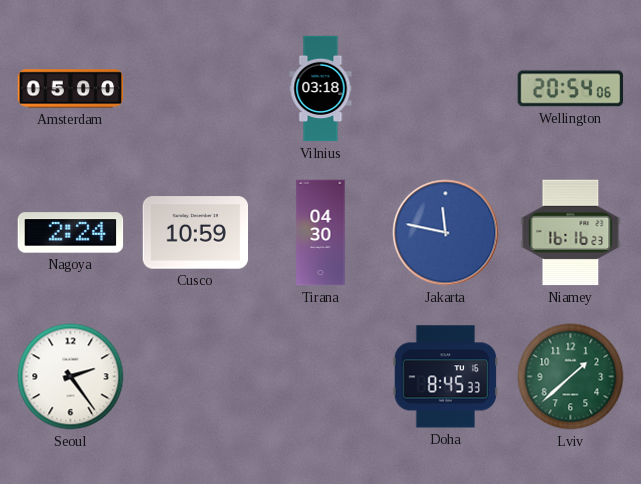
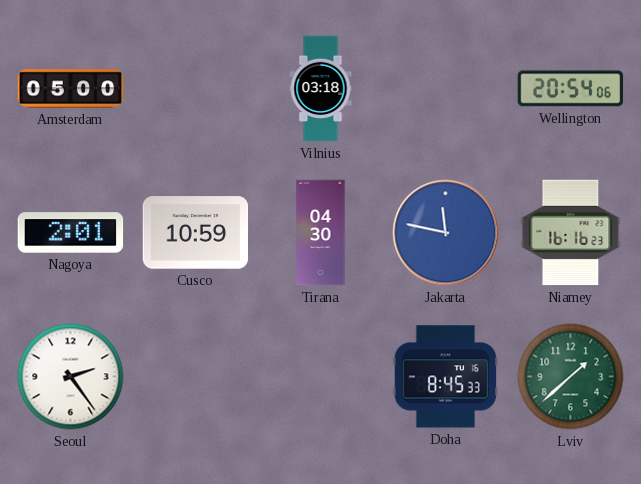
Nagoya: 2:24 -> 2:01 (71, 233)
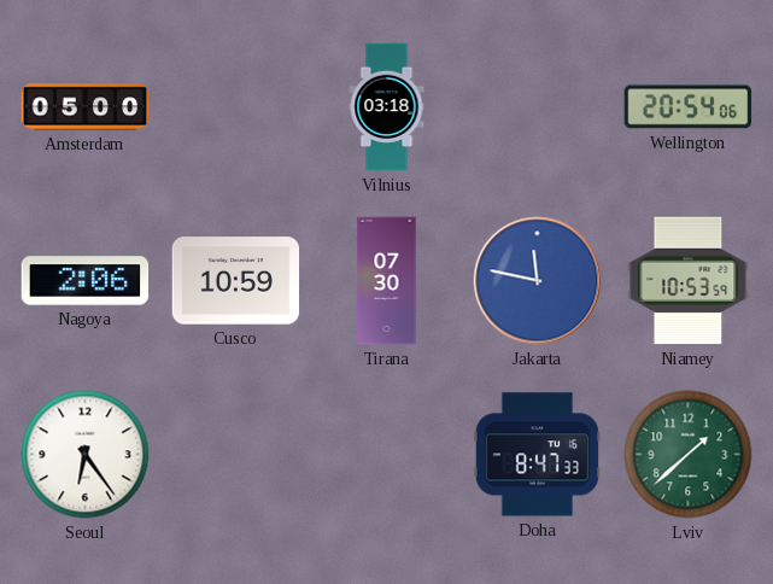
Nagoya: 2:01 -> 2:06 (86, 281)
Tirana: 04:30 -> 07:30 (387, 281)
Niamey: 16:16 -> 10:53 (689, 281)
Seoul: 2:24 -> 6:24 (86, 455)
Doha: 8:45 -> 8:47 (538, 455)
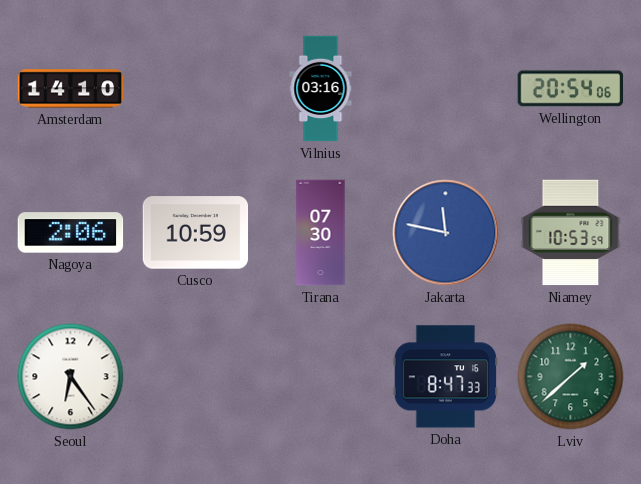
Amsterdam: 05:00 -> 14:10 (71, 89)
Vilnius: 03:18 -> 03:16 (321, 89)
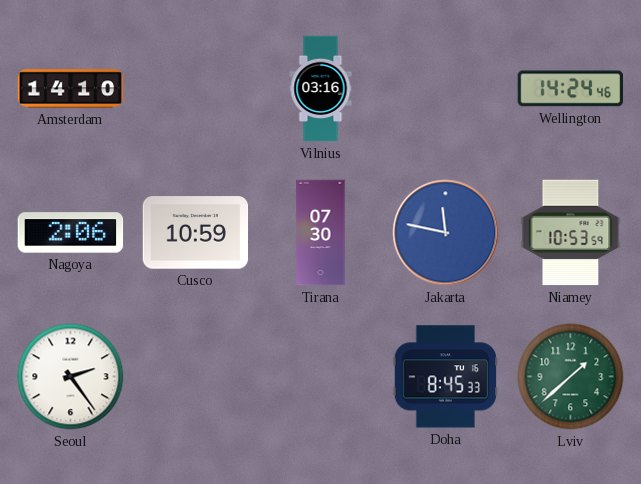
Wellington: 20:54 -> 14:24 (571, 89)
Seoul: 6:24 -> 2:24 (71, 377)
Doha: 8:47 -> 8:45 (446, 377)
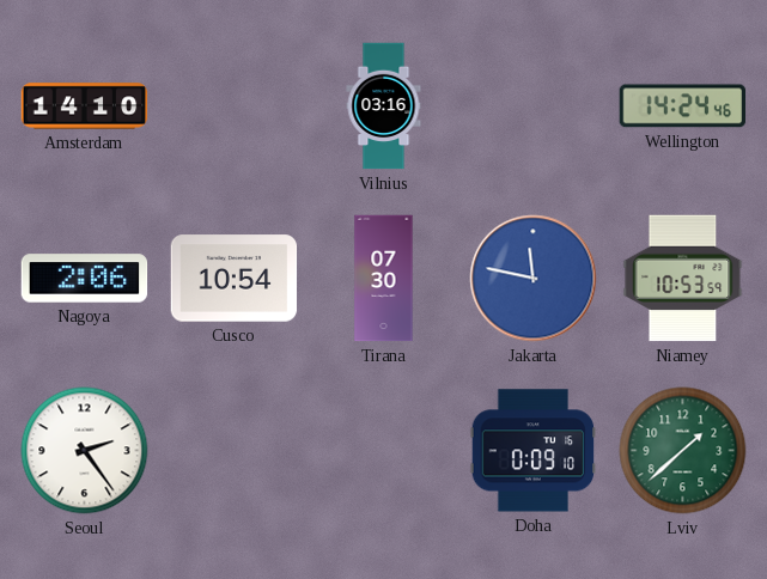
Cusco: 10:59 -> 10:54 (235, 279)
Doha: 8:45 -> 0:09 (534, 451)
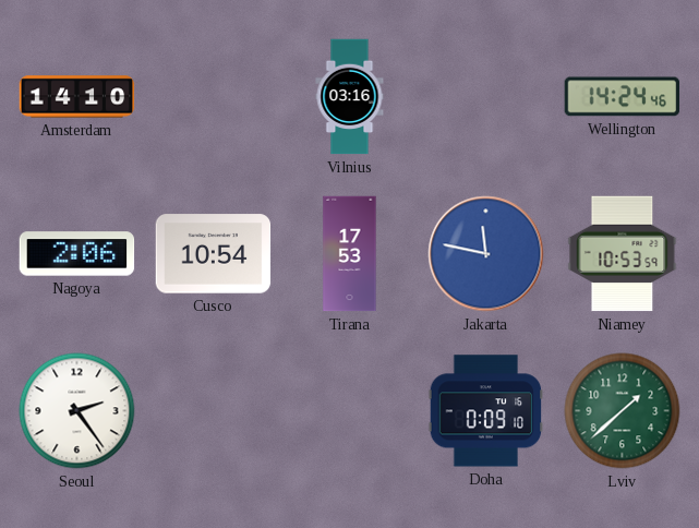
Tirana: 07:30 -> 17:53 (350, 254)
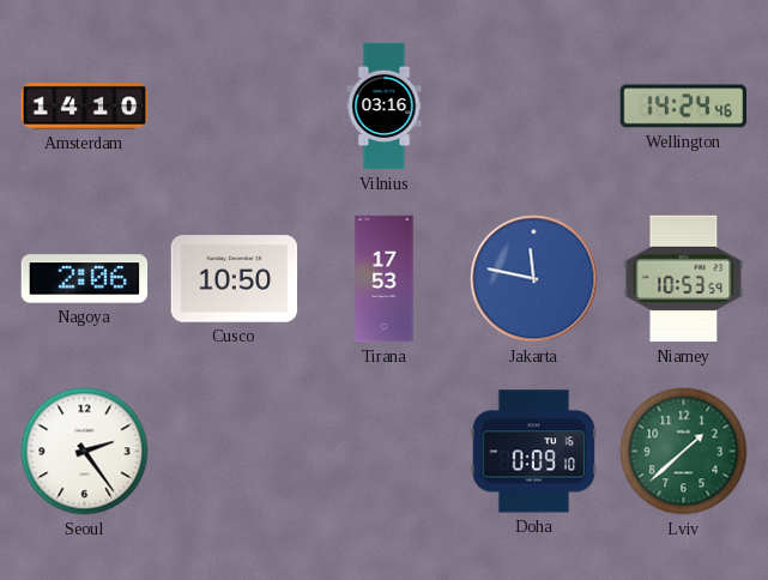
Cusco: 10:54 -> 10:50 (235, 279)
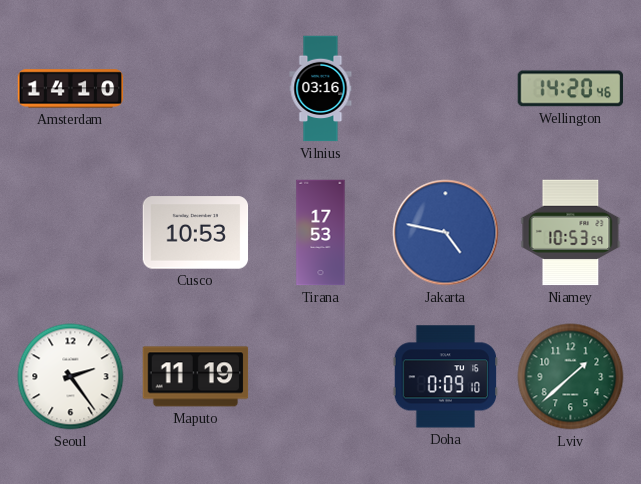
Wellington: 14:24 -> 14:20 (571, 89)
Nagoya: 2:06 -> none (85, 279)
Cusco: 10:50 -> 10:53 (196, 233)
Jakarta: 11:47 -> 4:47 (446, 233)
Maputo: none -> 11:19 (196, 377)
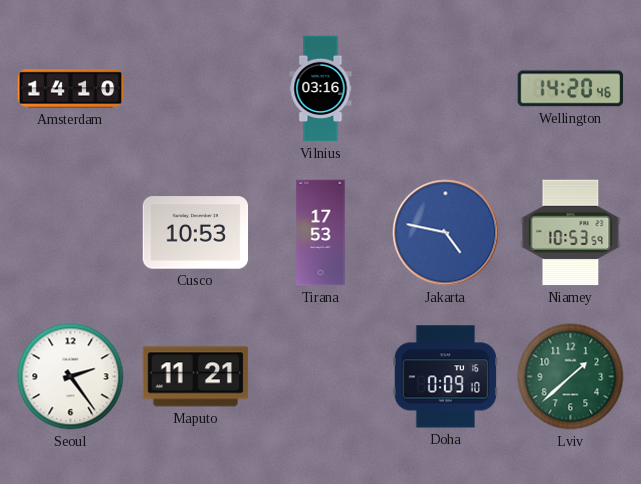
Maputo: 11:19 -> 11:21 (196, 377)
